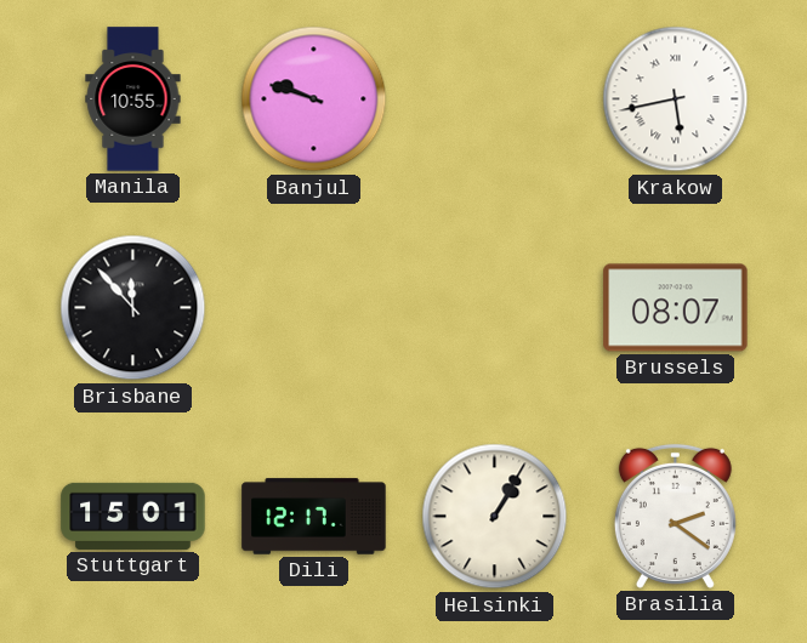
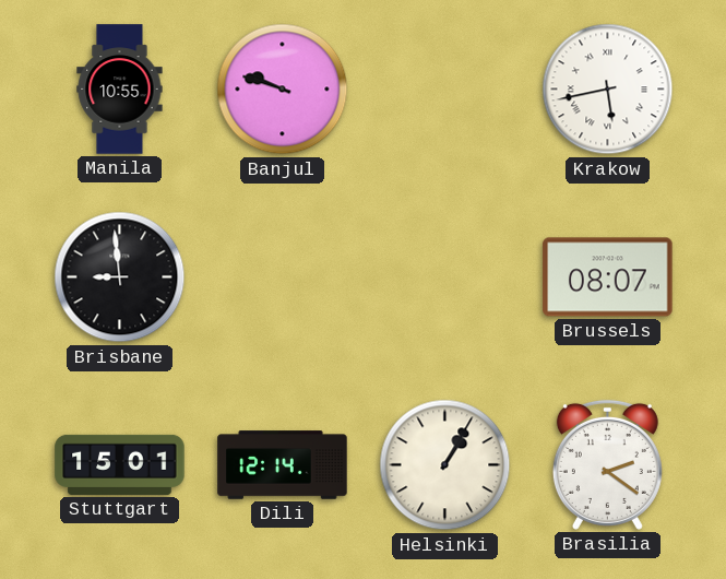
Brisbane: 11:53 -> 8:59 (120, 277)
Dili: 12:17 -> 12:14 (283, 465)
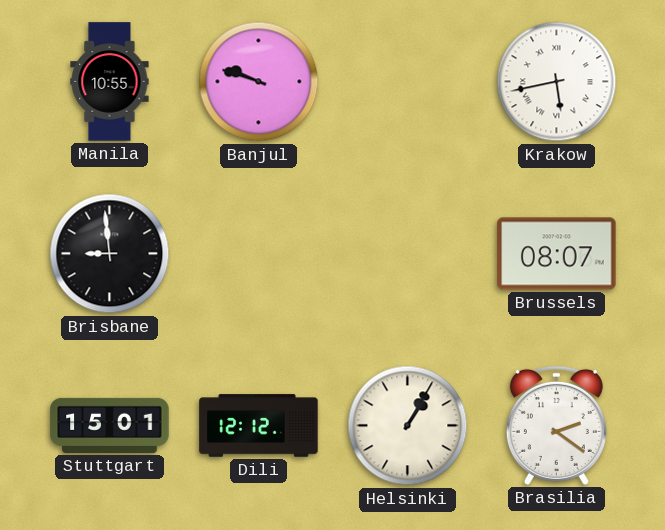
Dili: 12:14 -> 12:12 (259, 426)
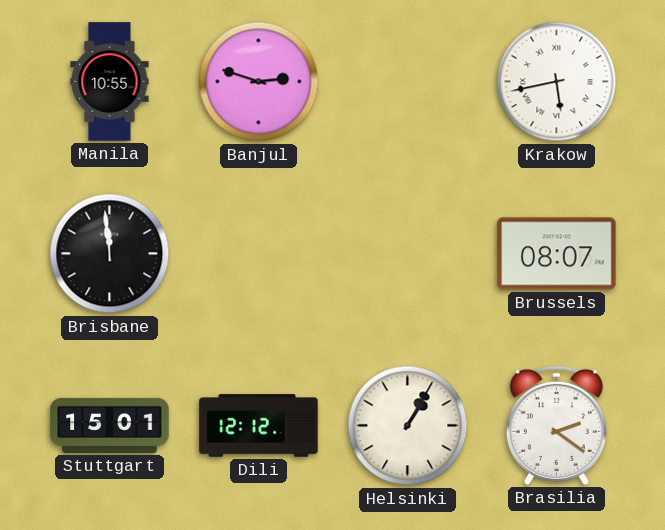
Banjul: 9:48 -> 2:48 (259, 82)
Brisbane: 8:59 -> 11:59 (110, 254)
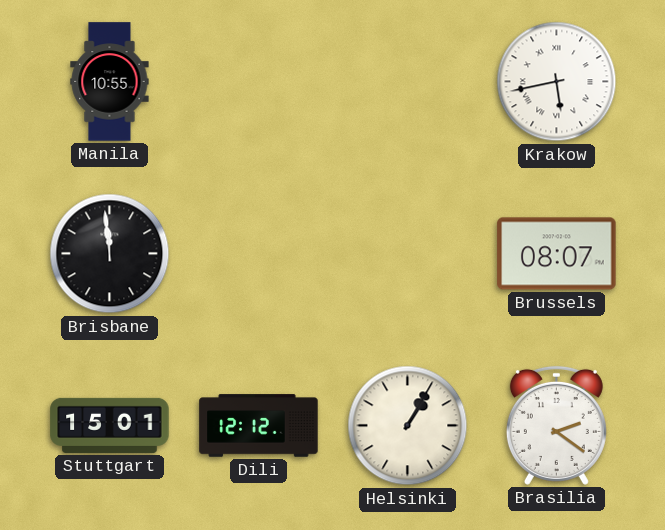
Banjul: 2:48 -> none (259, 82)
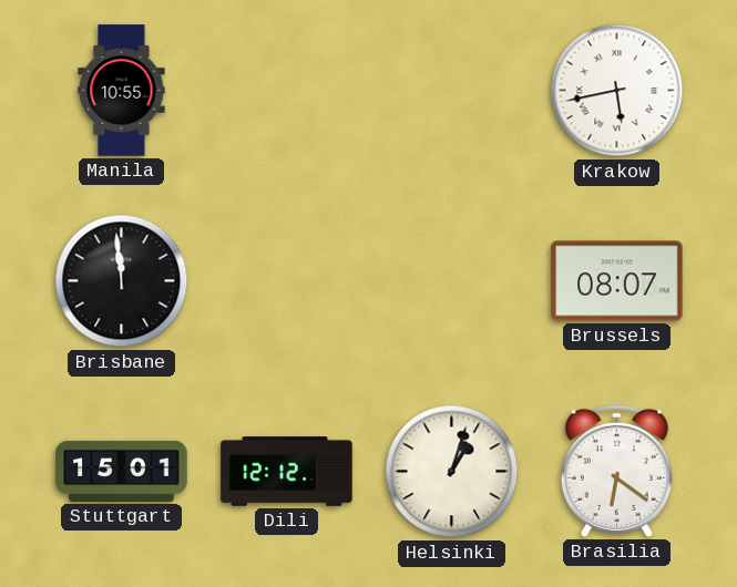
Helsinki: 1:05 -> 1:03 (452, 472)
Brasilia: 2:21 -> 6:21 (616, 471)
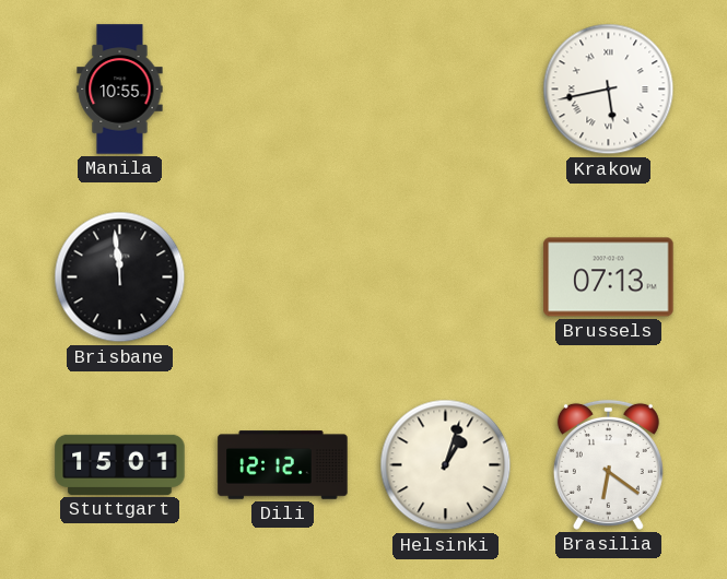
Brussels: 08:07 -> 07:13 (609, 277)
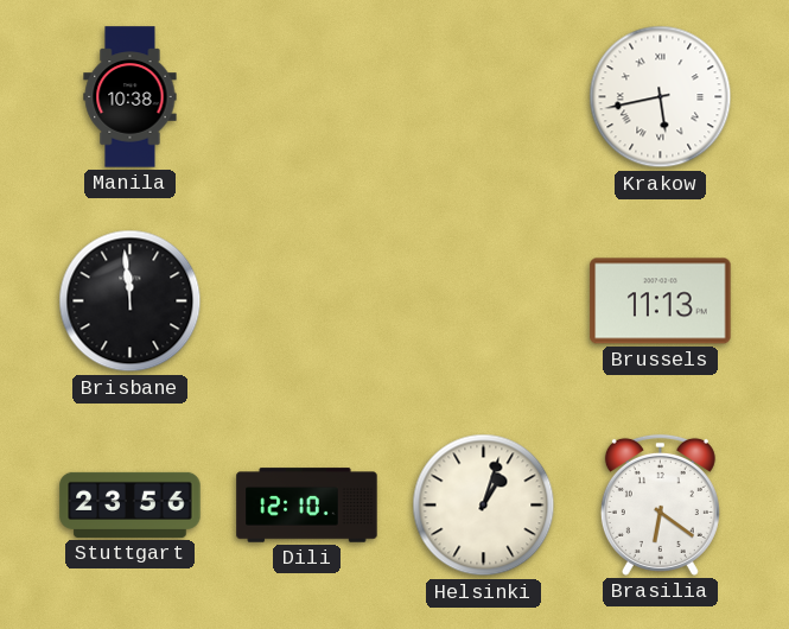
Manila: 10:55 -> 10:38 (131, 97)
Brussels: 07:13 -> 11:13 (661, 301)
Stuttgart: 15:01 -> 23:56 (131, 504)
Dili: 12:12 -> 12:10 (307, 506)
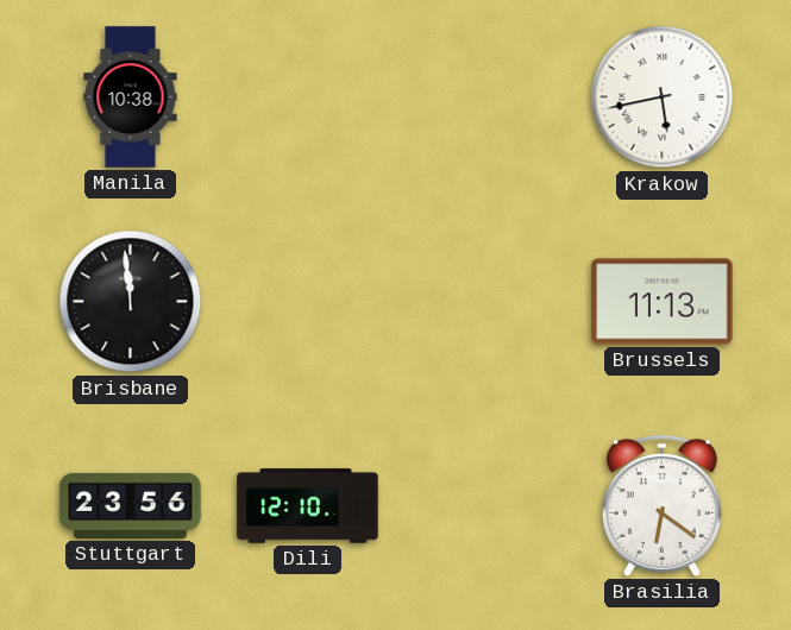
Helsinki: 1:03 -> none (484, 506)
